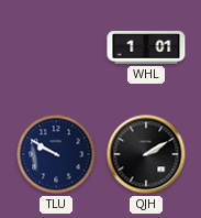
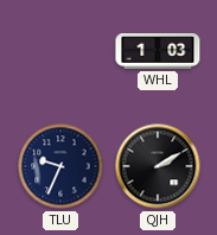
WHL: 1:01 -> 1:03 (158, 52)
TLU: 9:50 -> 9:34 (60, 166)
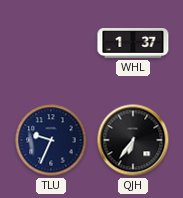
WHL: 1:03 -> 1:37 (133, 44)
QJH: 2:10 -> 6:36 (133, 140)
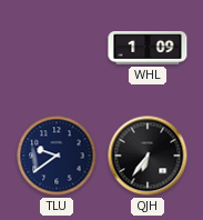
WHL: 1:37 -> 1:09 (148, 49)
TLU: 9:34 -> 9:39 (57, 156)
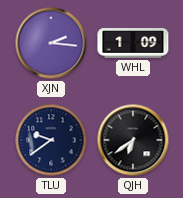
XJN: none -> 2:16 (51, 43)
QJH: 6:36 -> 6:39 (133, 140)
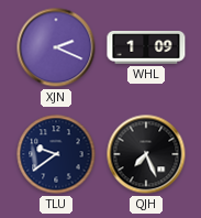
XJN: 2:16 -> 2:19 (56, 47)
QJH: 6:39 -> 7:26 (146, 154)
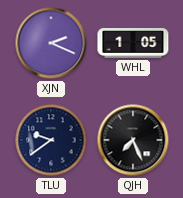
WHL: 1:09 -> 1:05 (133, 44)
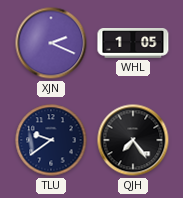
QJH: 7:26 -> 7:24 (133, 140)
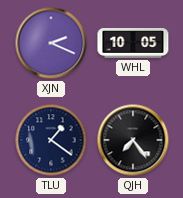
WHL: 1:05 -> 10:05 (133, 44)
TLU: 9:39 -> 1:21 (51, 140)
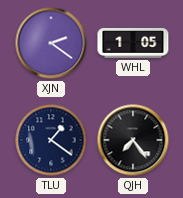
XJN: 2:19 -> 2:21 (51, 43)
WHL: 10:05 -> 1:05 (133, 44)
